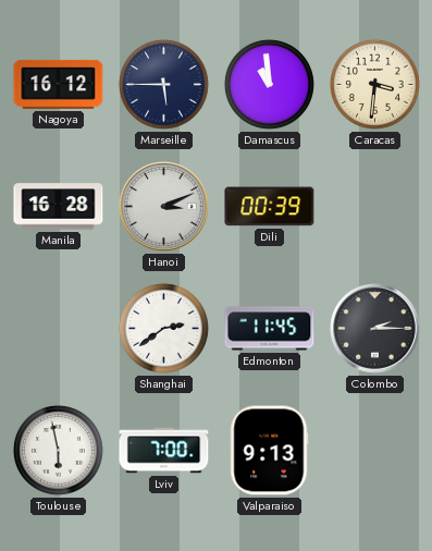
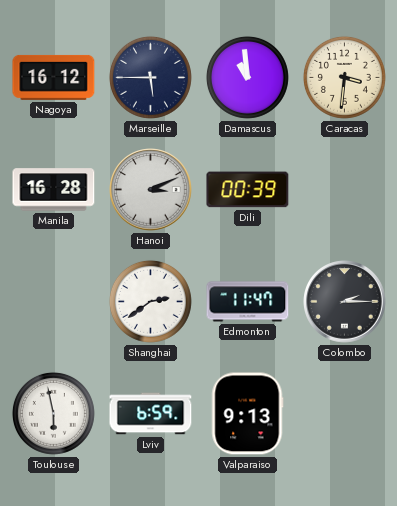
Edmonton: 11:45 -> 11:47 (248, 302)
Lviv: 7:00 -> 6:59 (151, 414)
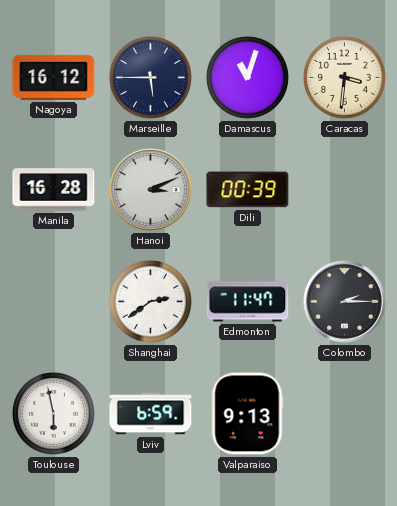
Damascus: 10:59 -> 11:03 (247, 77)
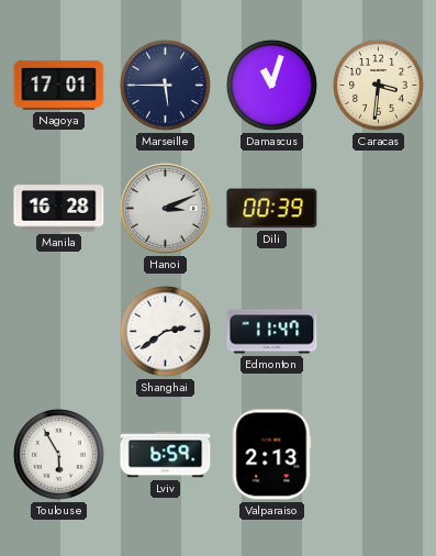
Nagoya: 16:12 -> 17:01 (59, 85)
Colombo: 2:15 -> none (345, 302)
Toulouse: 5:58 -> 5:55 (58, 454)
Valparaiso: 9:13 -> 2:13 (271, 455)
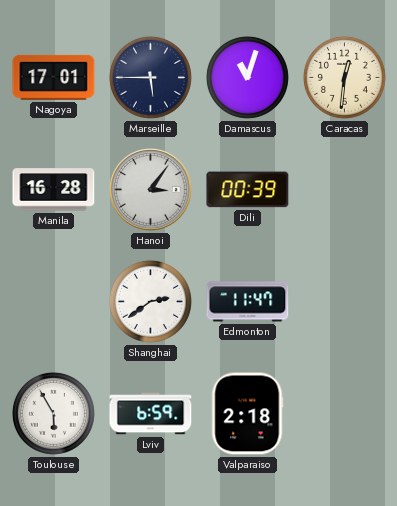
Caracas: 3:31 -> 12:31 (344, 77)
Hanoi: 3:11 -> 3:06 (151, 190)
Valparaiso: 2:13 -> 2:18 (247, 414)
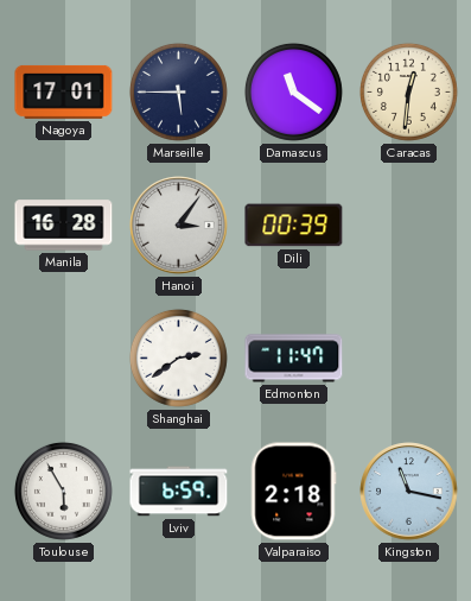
Damascus: 11:03 -> 11:21 (293, 91)
Kingston: none -> 11:17 (409, 492)
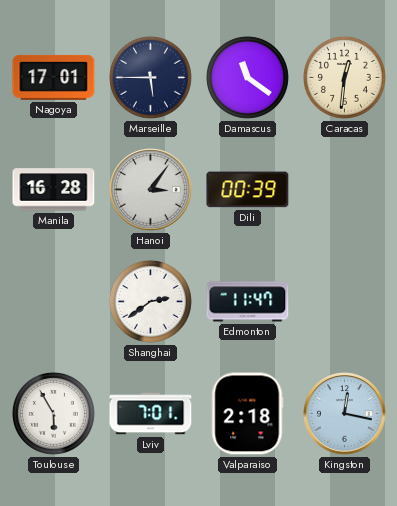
Lviv: 6:59 -> 7:01 (151, 414)
Kingston: 11:17 -> 12:17 (345, 414)
